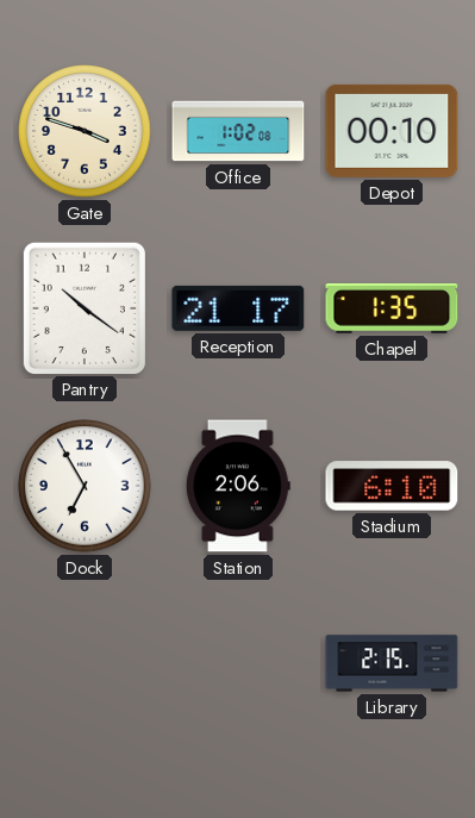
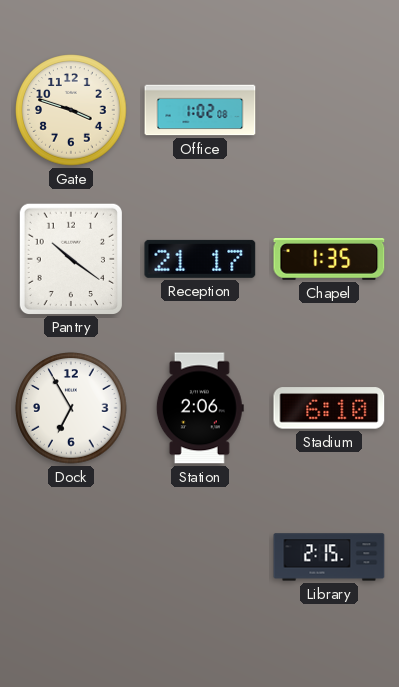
Depot: 00:10 -> none (392, 131)
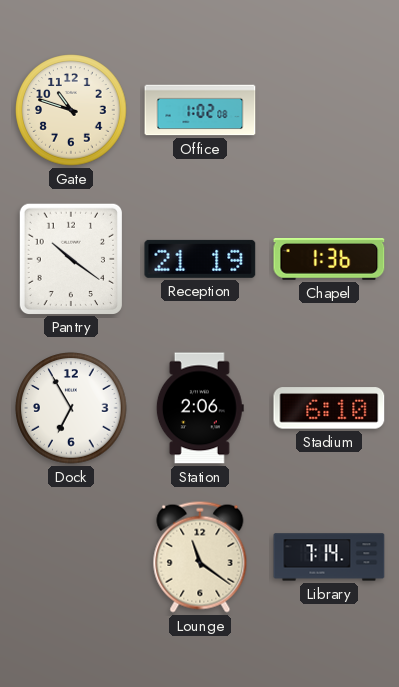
Gate: 3:48 -> 10:48 (71, 110)
Reception: 21:17 -> 21:19 (200, 259)
Chapel: 1:35 -> 1:36 (329, 260)
Lounge: none -> 11:21 (200, 557)
Library: 2:15 -> 7:14 (329, 557)
